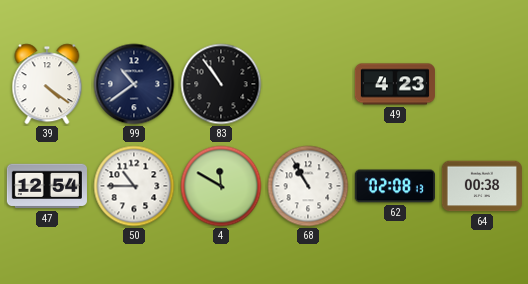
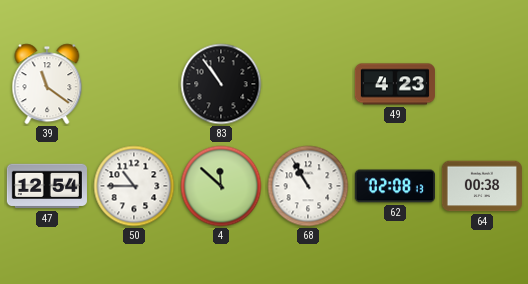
39: 4:21 -> 11:21 (47, 84)
99: 10:39 -> none (134, 84)
4: 11:50 -> 11:52 (221, 186)
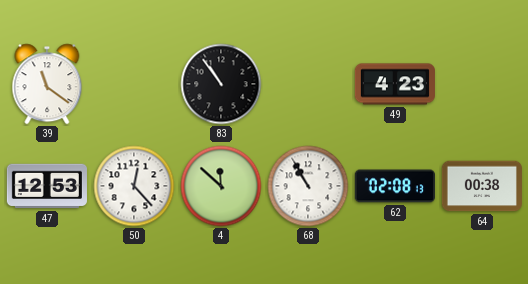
47: 12:54 -> 12:53 (47, 186)
50: 10:45 -> 12:23 (134, 186)
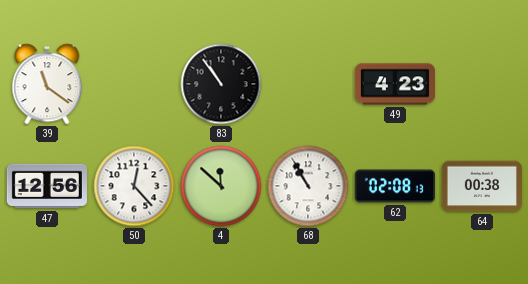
47: 12:53 -> 12:56 (47, 186)
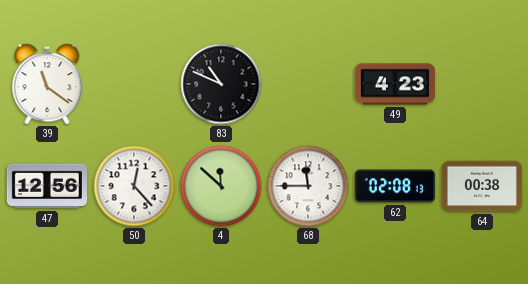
83: 10:54 -> 10:49 (221, 84)
68: 10:55 -> 11:45 (308, 186)
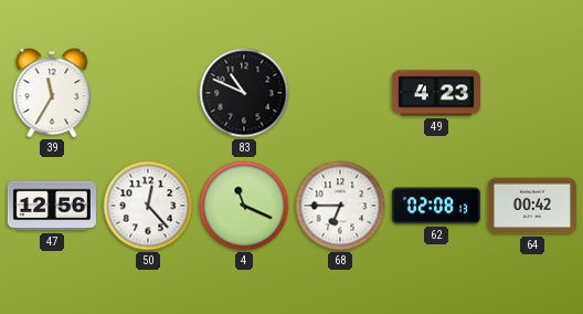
39: 11:21 -> 11:35 (52, 93)
4: 11:52 -> 11:19 (244, 206)
68: 11:45 -> 6:45 (340, 206)
64: 00:38 -> 00:42 (532, 206)
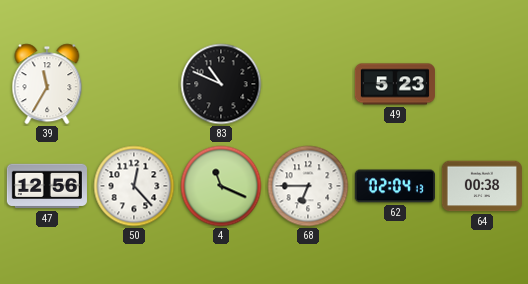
49: 4:23 -> 5:23 (395, 84)
62: 02:08 -> 02:04 (395, 186)
64: 00:42 -> 00:38 (482, 186)
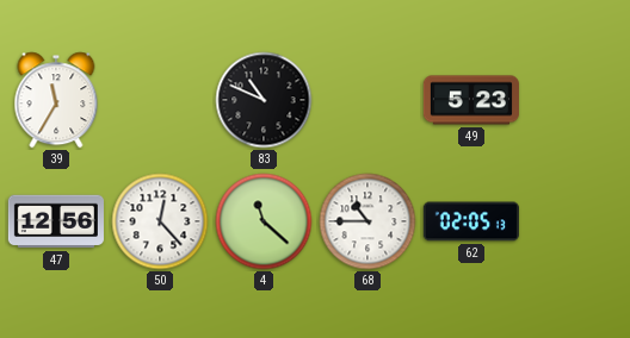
4: 11:19 -> 11:22 (264, 221)
68: 6:45 -> 10:45 (367, 221)
62: 02:04 -> 02:05 (471, 221)
64: 00:38 -> none (482, 186)
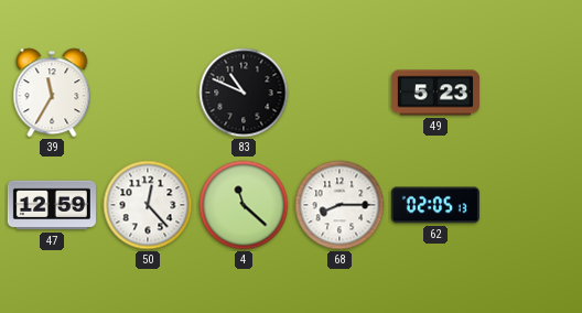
47: 12:56 -> 12:59 (52, 205)
68: 10:45 -> 8:15 (339, 205)
